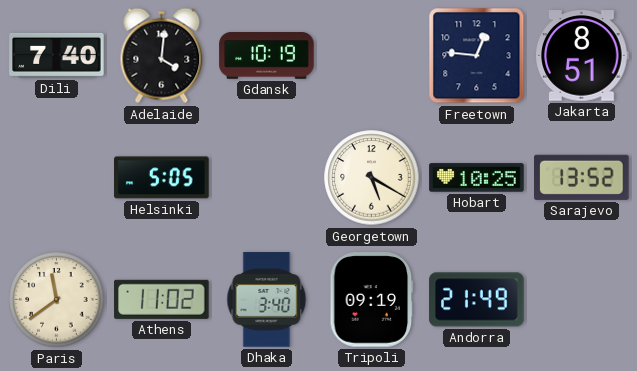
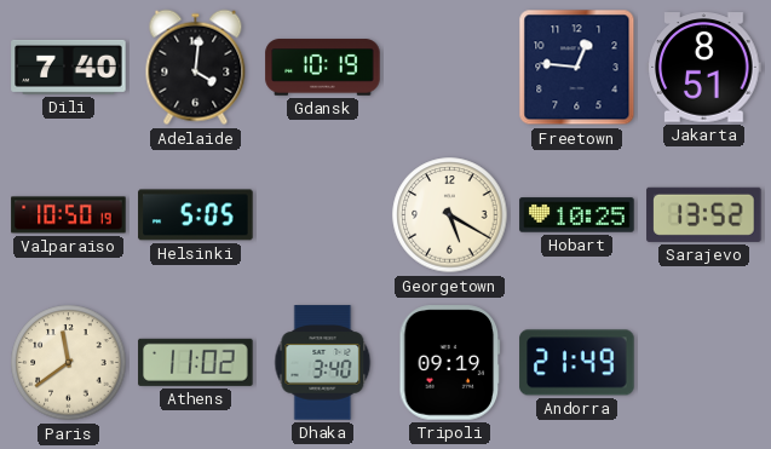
Valparaiso: none -> 10:50 (69, 215)
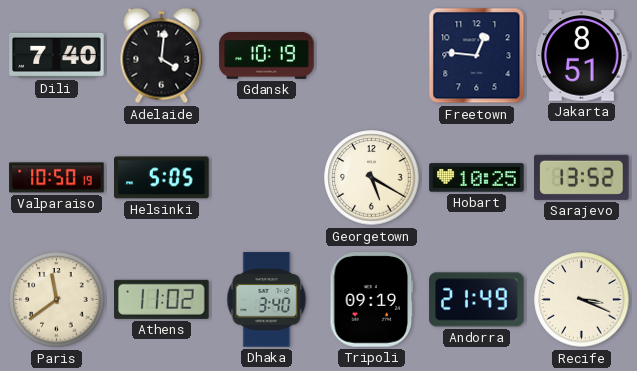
Recife: none -> 3:19 (582, 300)
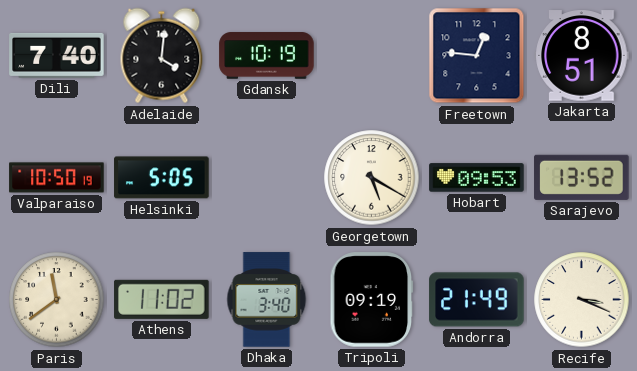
Hobart: 10:25 -> 09:53 (477, 178)
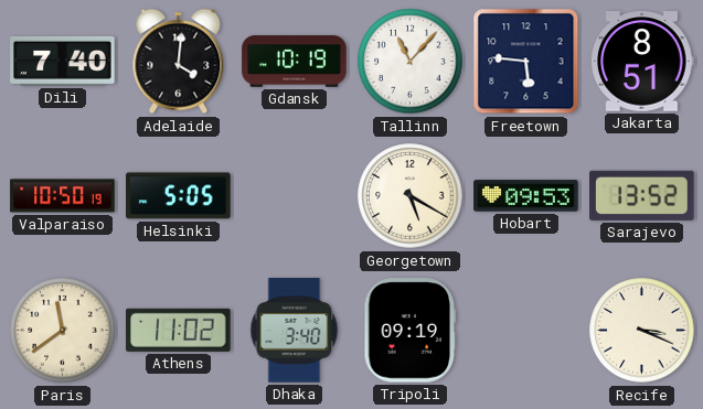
Tallinn: none -> 11:07 (411, 62)
Freetown: 12:46 -> 5:46 (526, 62)
Andorra: 21:49 -> none (477, 300)
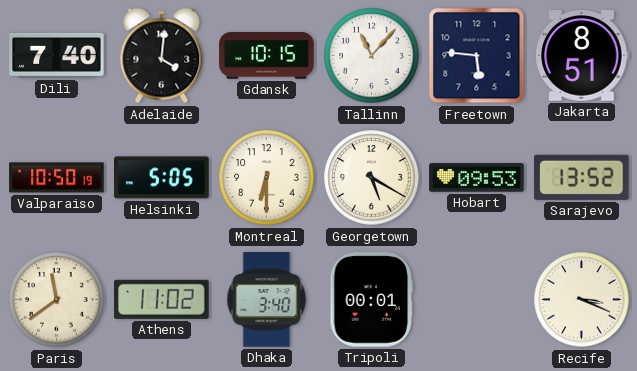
Gdansk: 10:19 -> 10:15 (267, 56)
Montreal: none -> 6:30 (267, 178)
Tripoli: 09:19 -> 00:01 (372, 300)
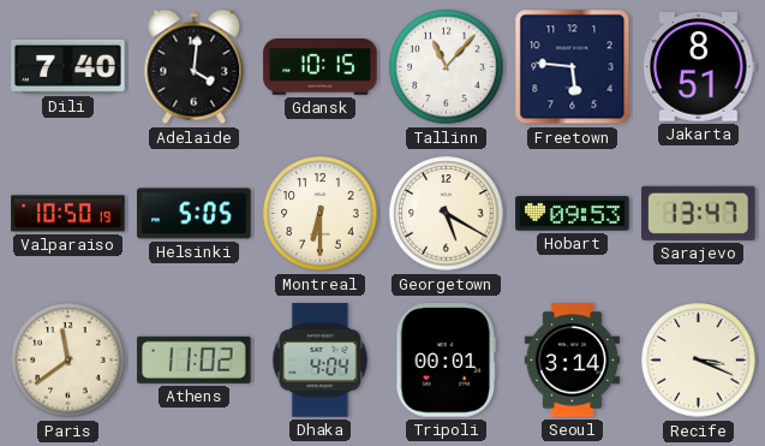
Sarajevo: 13:52 -> 13:47 (699, 213)
Dhaka: 3:40 -> 4:04 (321, 361)
Seoul: none -> 3:14 (572, 361)
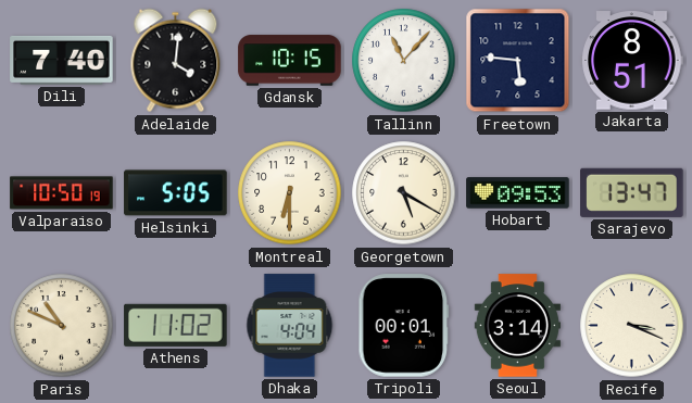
Paris: 11:39 -> 10:49 (62, 326)
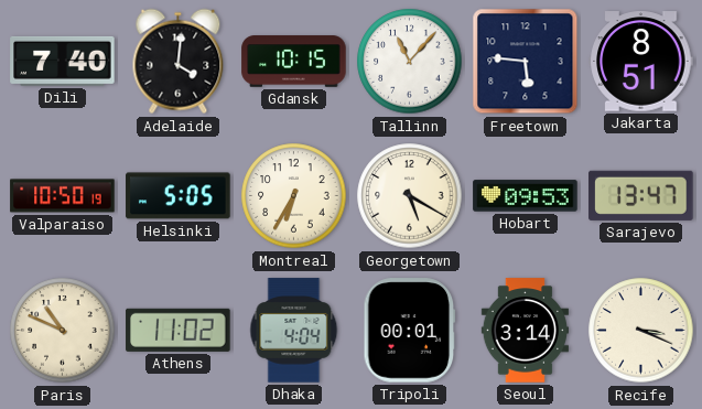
Montreal: 6:30 -> 6:35 (294, 196)
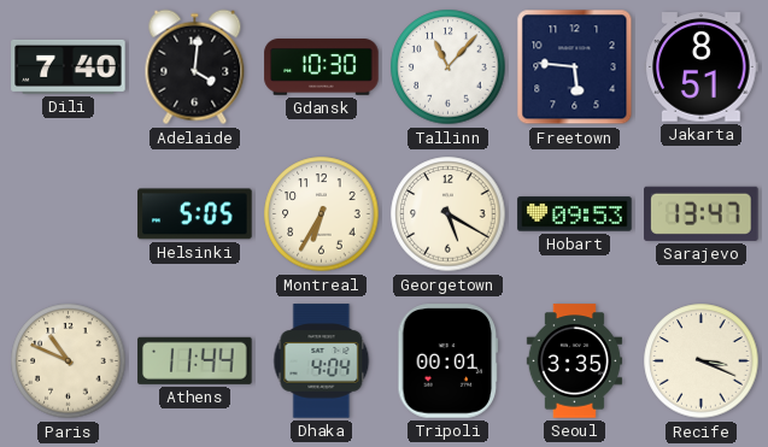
Gdansk: 10:15 -> 10:30 (322, 67)
Valparaiso: 10:50 -> none (63, 196)
Athens: 11:02 -> 11:44 (195, 360)
Seoul: 3:14 -> 3:35 (574, 361)
